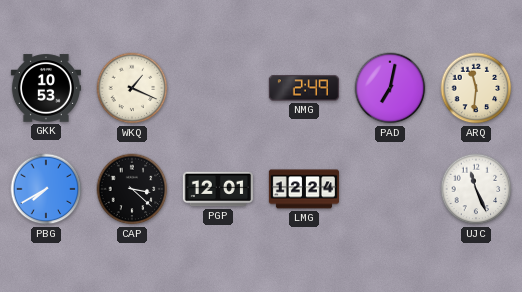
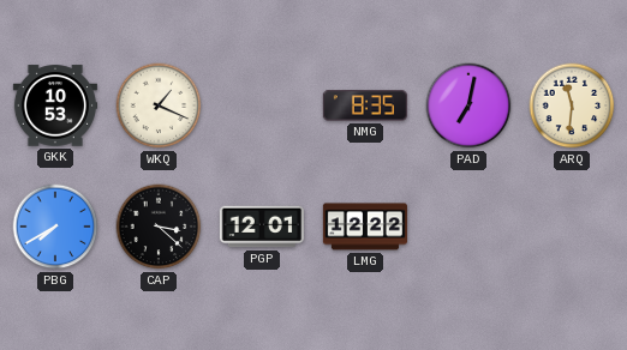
NMG: 2:49 -> 8:35 (365, 105)
LMG: 12:24 -> 12:22 (365, 227)
UJC: 11:26 -> none (476, 189)
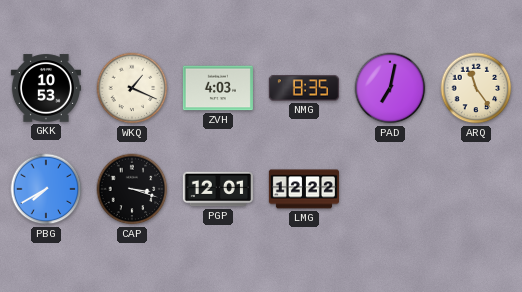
ZVH: none -> 4:03 (218, 88)
ARQ: 11:31 -> 11:24 (476, 88)
CAP: 3:22 -> 3:18 (132, 189)
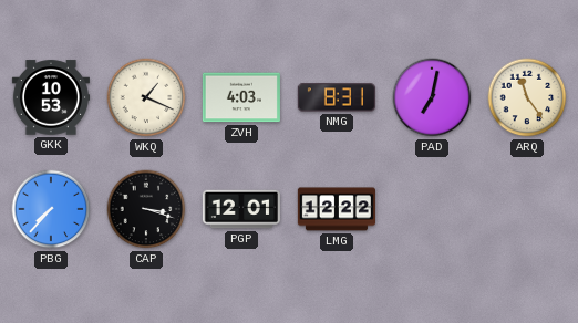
NMG: 8:35 -> 8:31 (337, 97)
PBG: 7:40 -> 7:37 (51, 209)
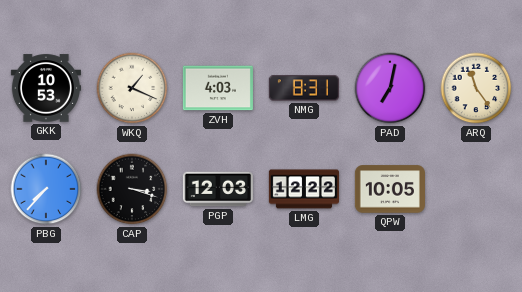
PGP: 12:01 -> 12:03 (218, 189)
QPW: none -> 10:05 (390, 189)
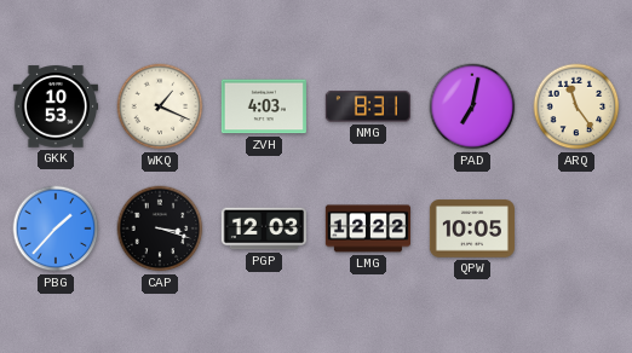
PBG: 7:37 -> 1:37 (56, 228)
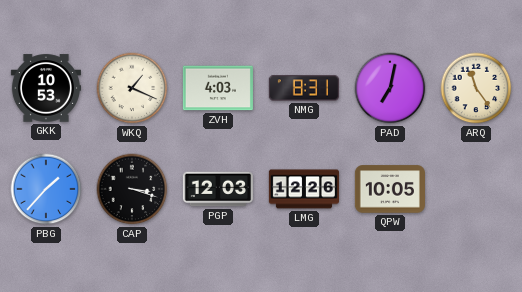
LMG: 12:22 -> 12:26 (304, 189)
